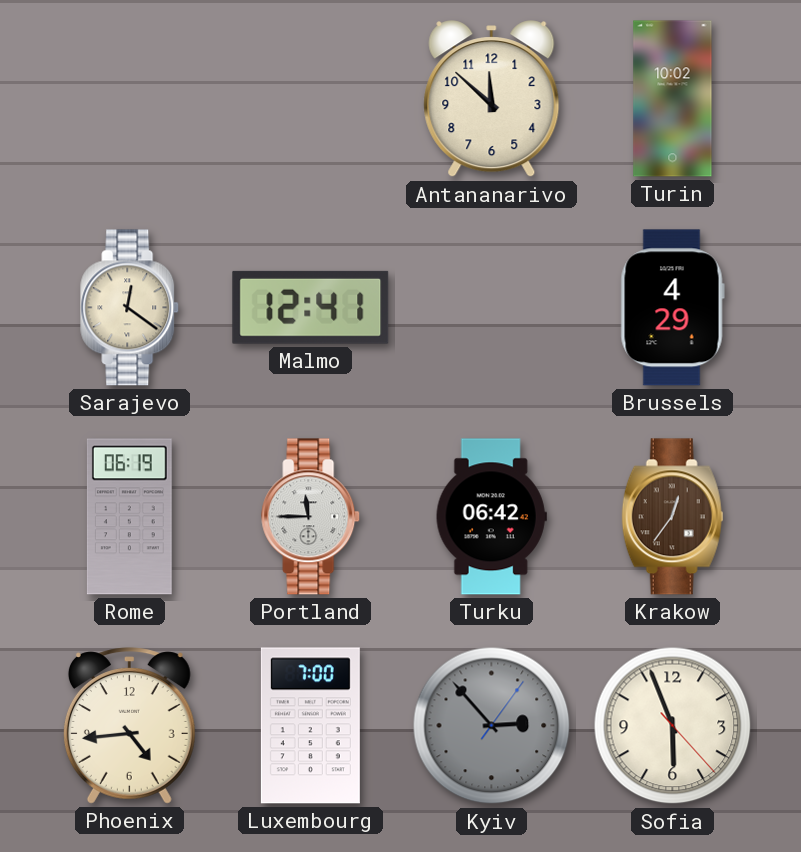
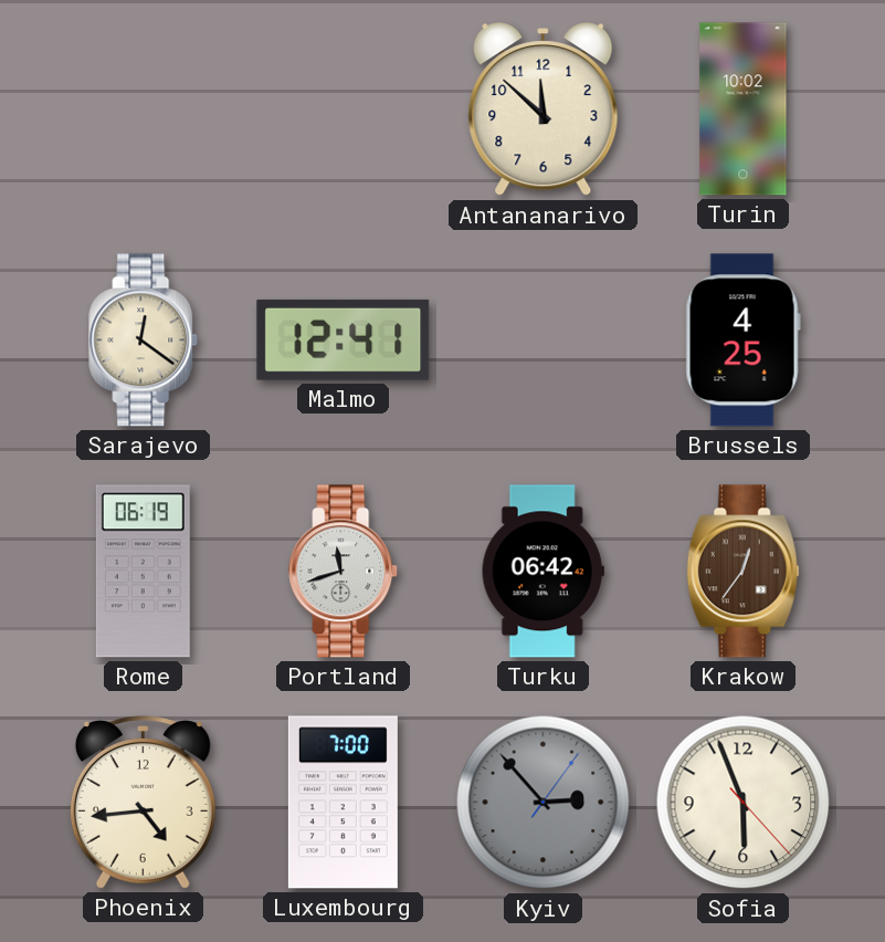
Brussels: 4:29 -> 4:25 (742, 341)
Portland: 11:45 -> 11:42 (344, 572)
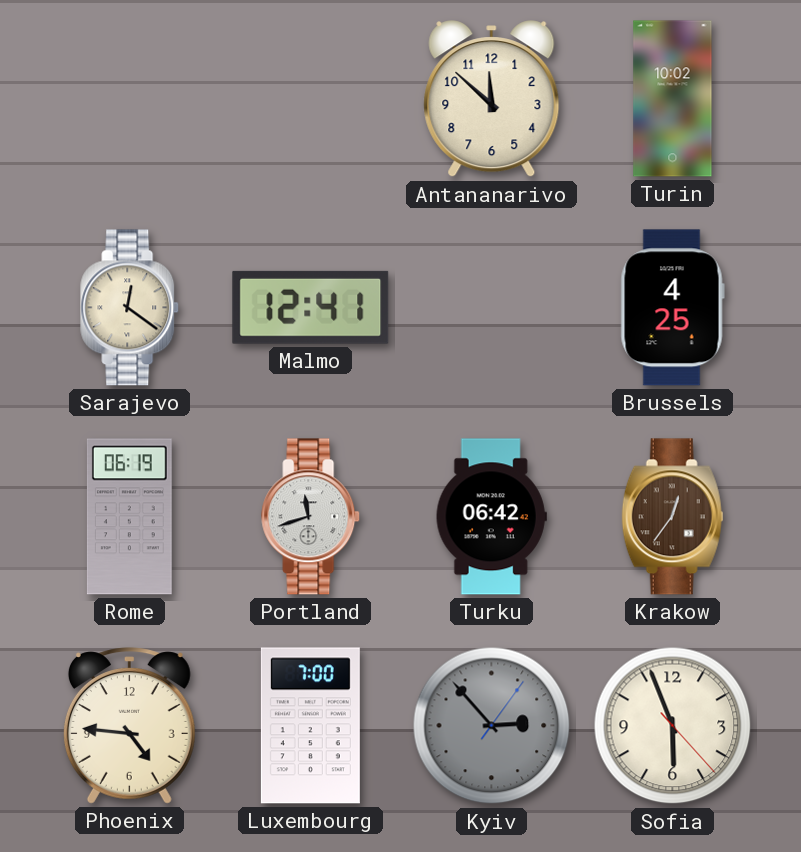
Phoenix: 4:44 -> 4:46 (129, 726)
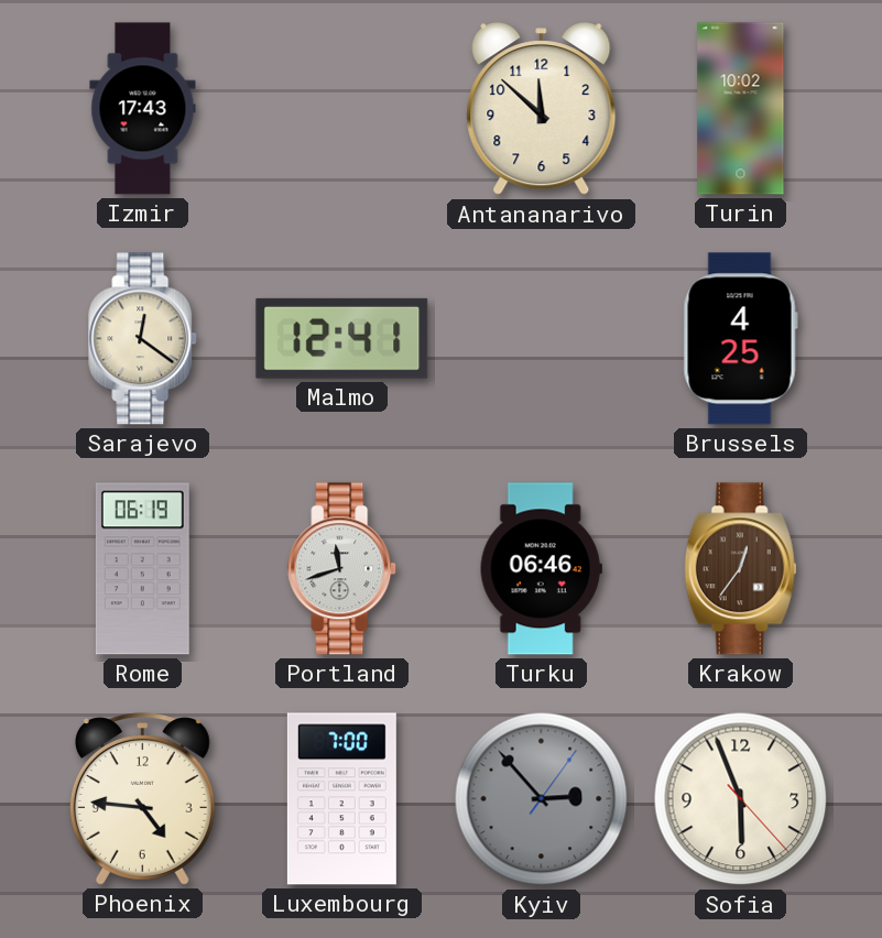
Izmir: none -> 17:43 (143, 109)
Turku: 06:42 -> 06:46 (541, 569)
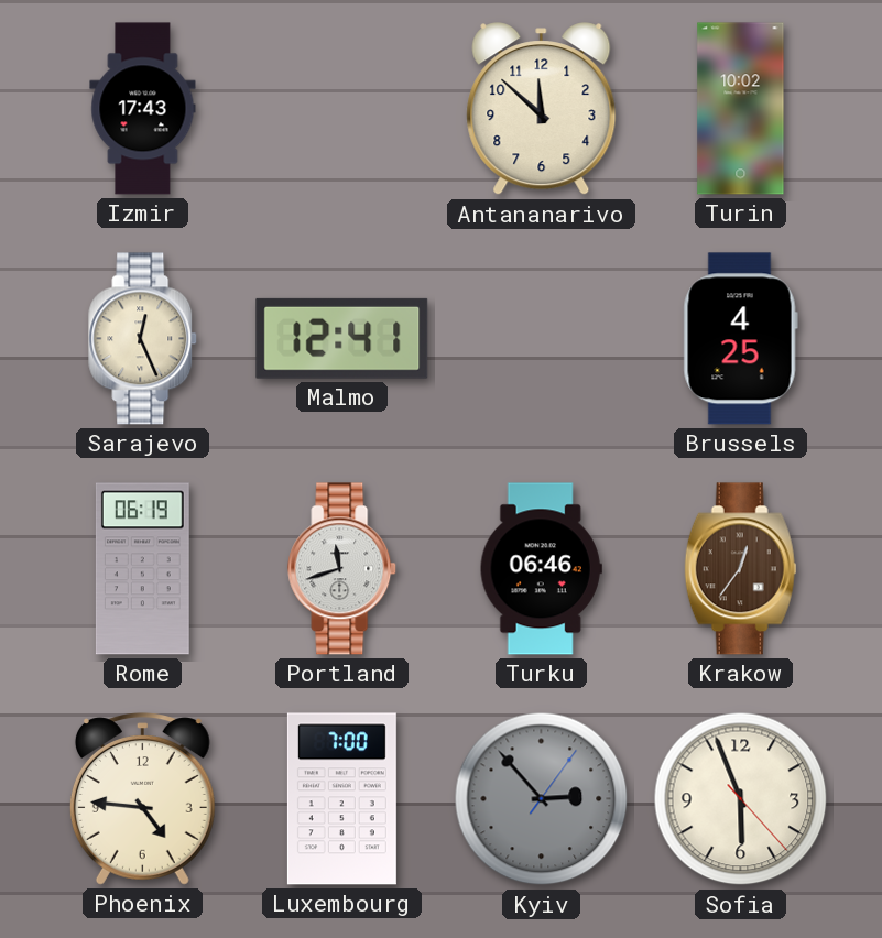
Sarajevo: 12:21 -> 12:26 (143, 339)
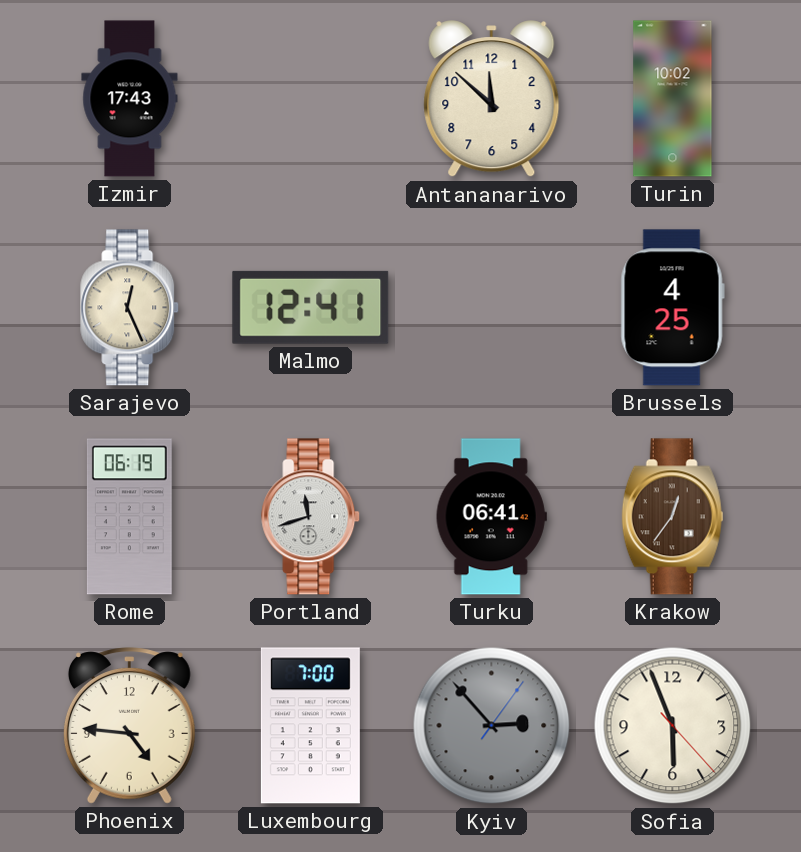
Turku: 06:46 -> 06:41 (491, 517)
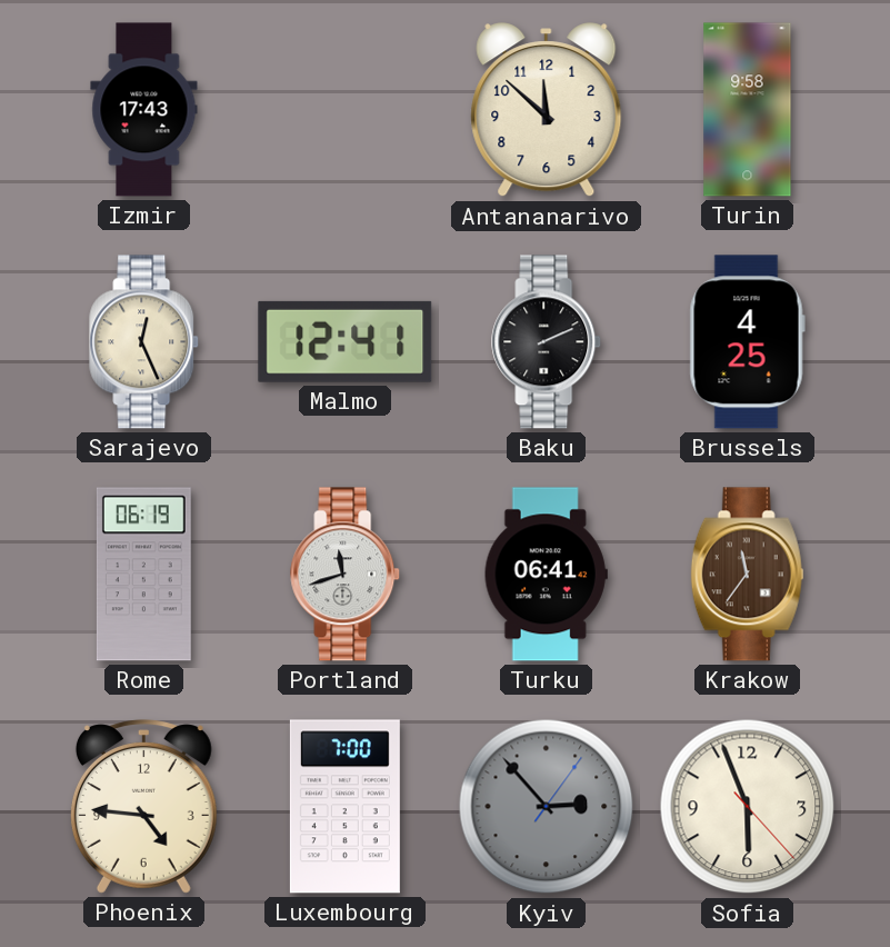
Turin: 10:02 -> 9:58 (748, 110)
Baku: none -> 2:11 (547, 342)
Krakow: 12:36 -> 11:36 (748, 575)
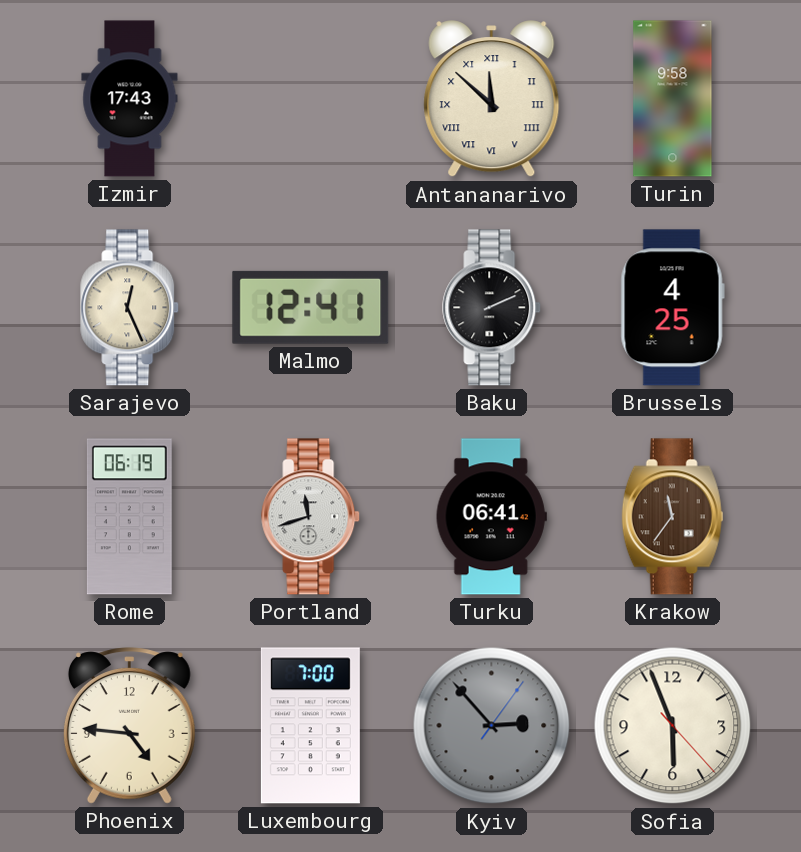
Antananarivo numerals: Arabic -> Roman (492, 99)
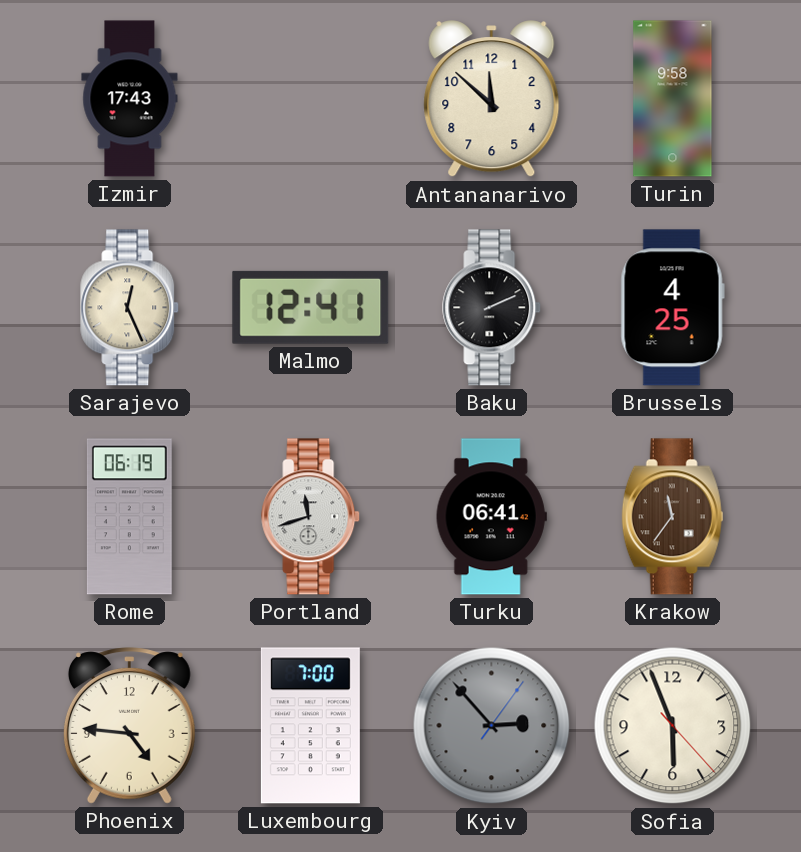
Antananarivo numerals: Roman -> Arabic (492, 99)
